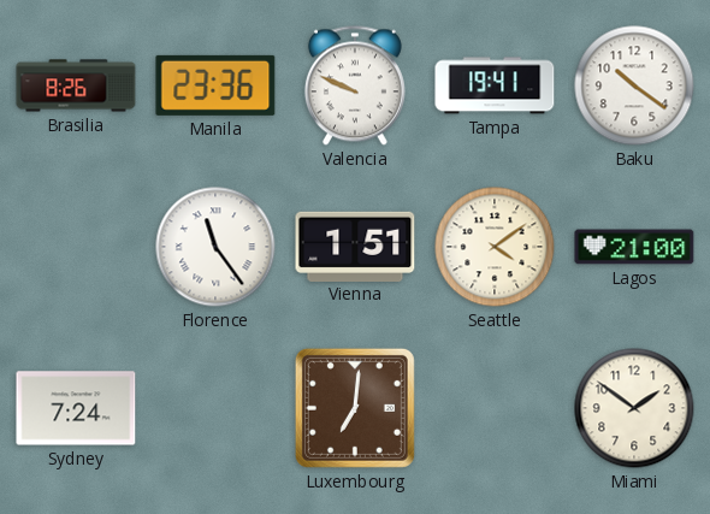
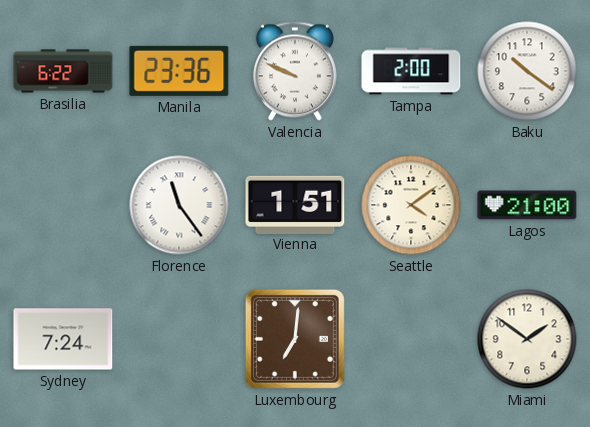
Brasilia: 8:26 -> 6:22 (63, 71)
Tampa: 19:41 -> 2:00 (411, 71)
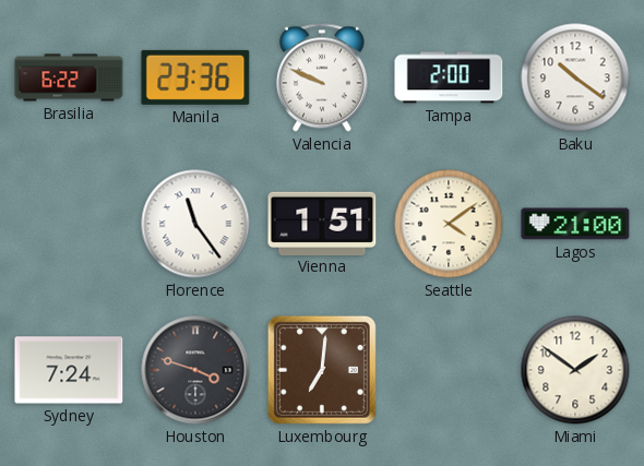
Houston: none -> 3:48 (195, 370)
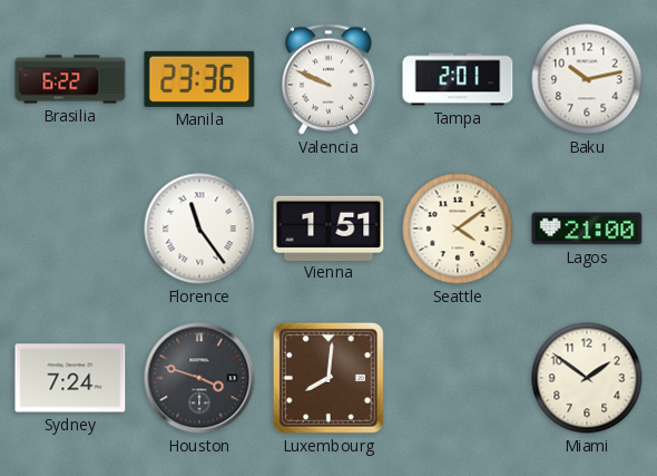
Tampa: 2:00 -> 2:01 (458, 79)
Baku: 10:21 -> 10:13 (587, 79)
Luxembourg: 7:01 -> 8:01 (329, 378)
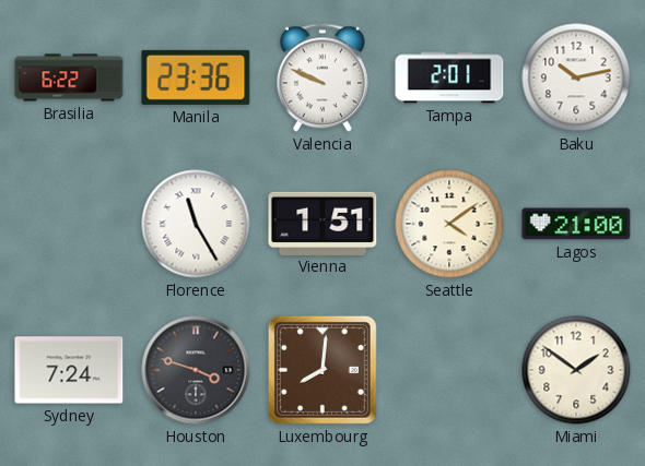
Florence: 11:24 -> 11:25 (196, 224)
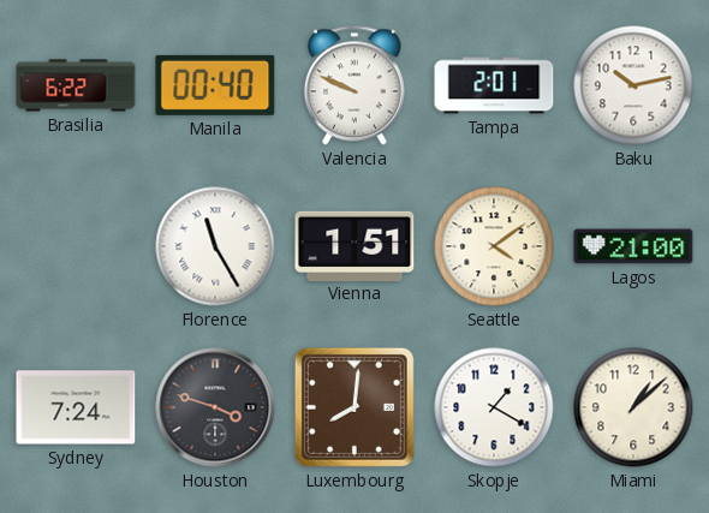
Manila: 23:36 -> 00:40 (215, 85)
Skopje: none -> 1:20 (494, 407)
Miami: 1:51 -> 1:08 (633, 407)
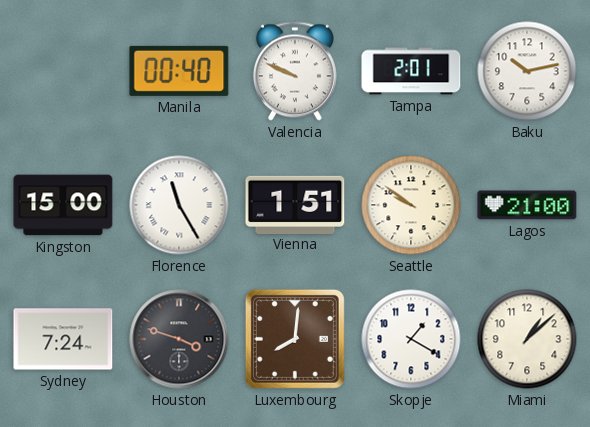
Brasilia: 6:22 -> none (76, 85)
Kingston: none -> 15:00 (63, 205)
Seattle: 4:09 -> 9:51 (411, 205)
